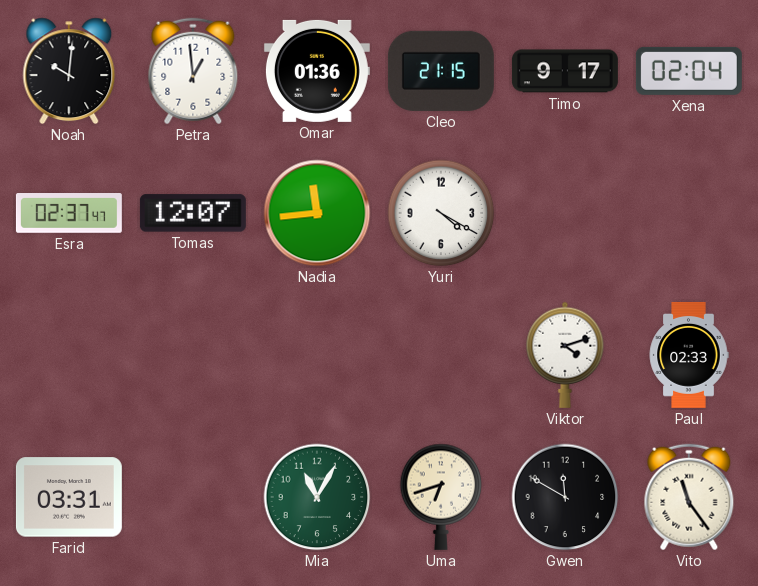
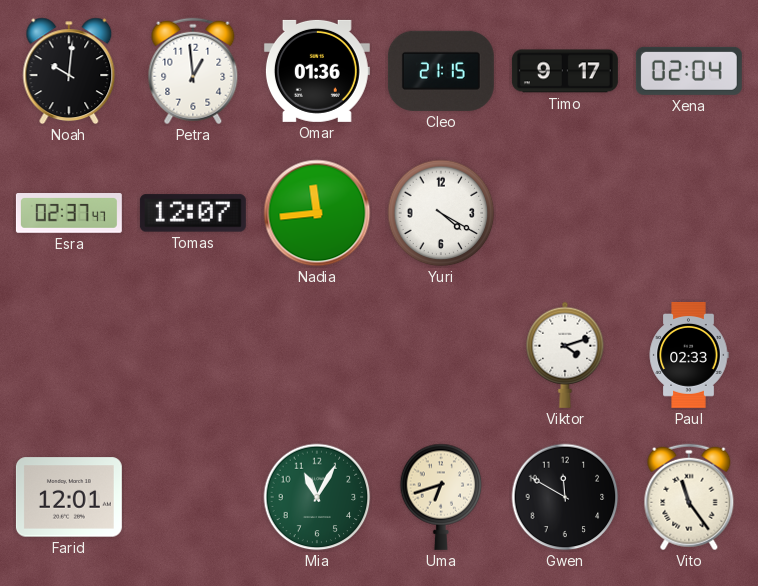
Farid: 03:31 -> 12:01 (69, 497)
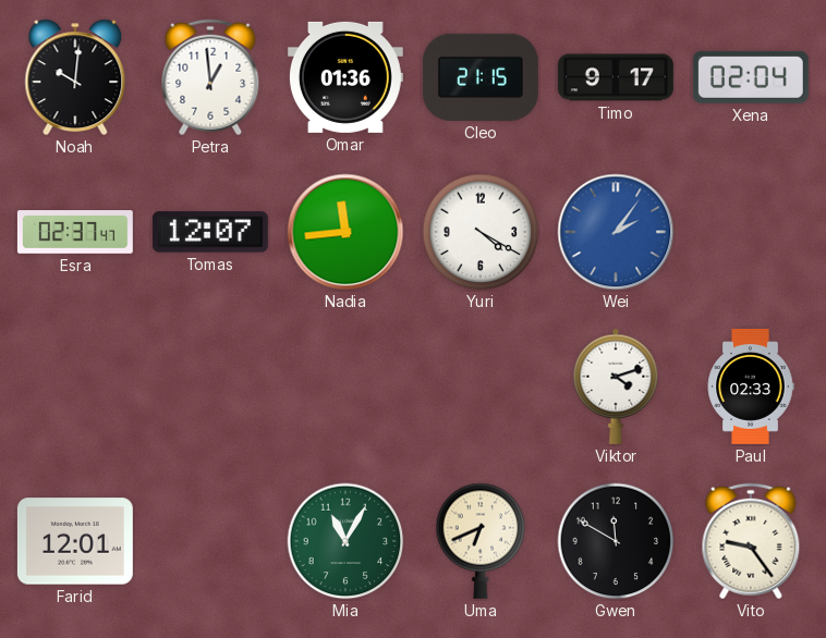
Wei: none -> 2:06 (616, 232)
Uma: 6:42 -> 6:41 (481, 541)
Vito: 11:24 -> 9:24 (751, 541)
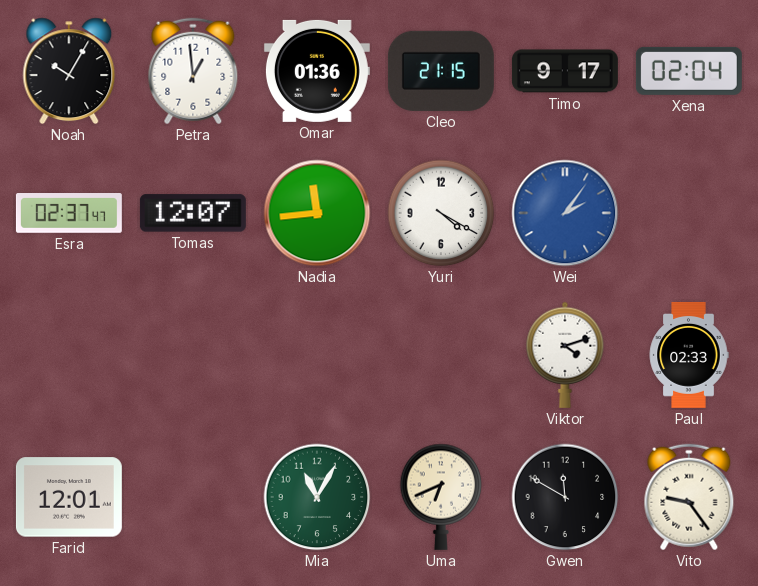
Noah: 10:01 -> 10:05 (69, 71)
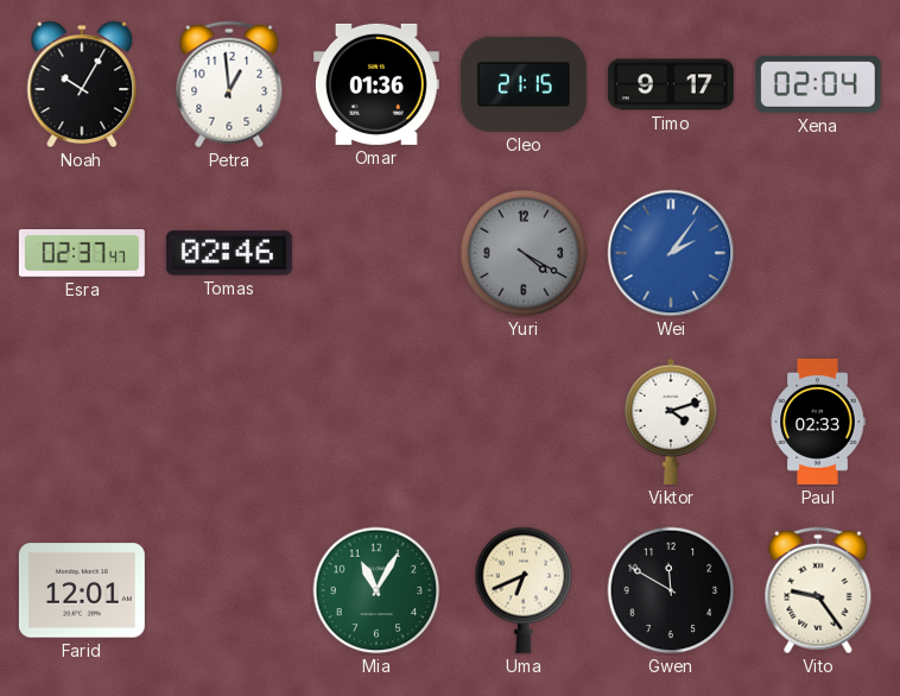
Tomas: 12:07 -> 02:46 (229, 253)
Nadia: 11:44 -> none (317, 213)
Yuri dial: white -> grey (524, 253)
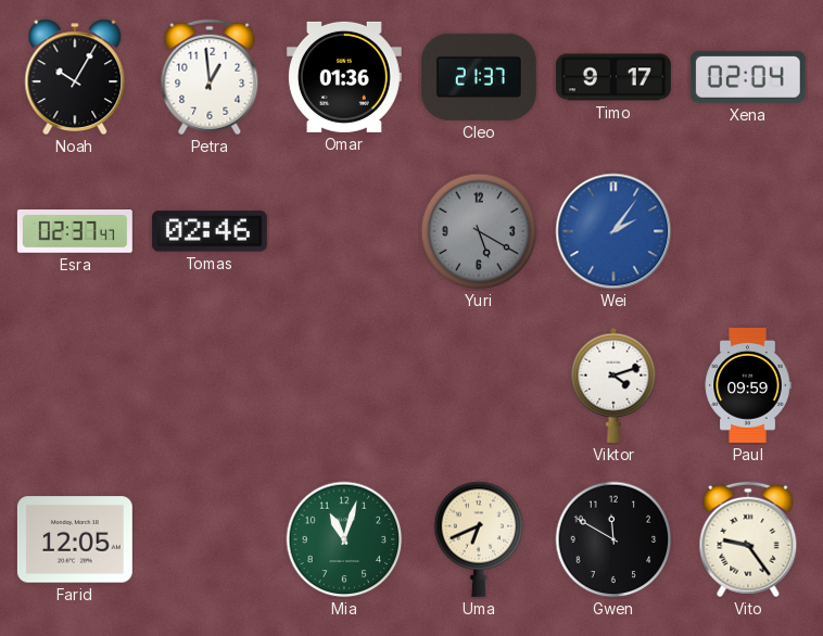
Cleo: 21:15 -> 21:37 (479, 77)
Yuri: 4:20 -> 5:20 (479, 231)
Paul: 02:33 -> 09:59 (748, 385)
Farid: 12:01 -> 12:05 (75, 539)
Mia: 11:05 -> 11:03 (344, 539)
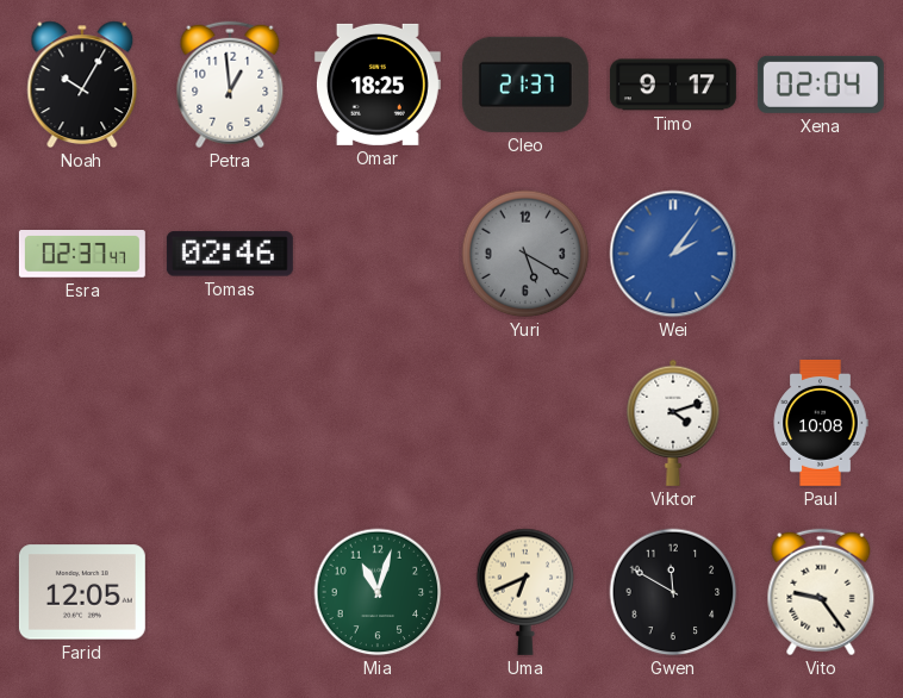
Omar: 01:36 -> 18:25 (378, 85)
Paul: 09:59 -> 10:08 (821, 423)
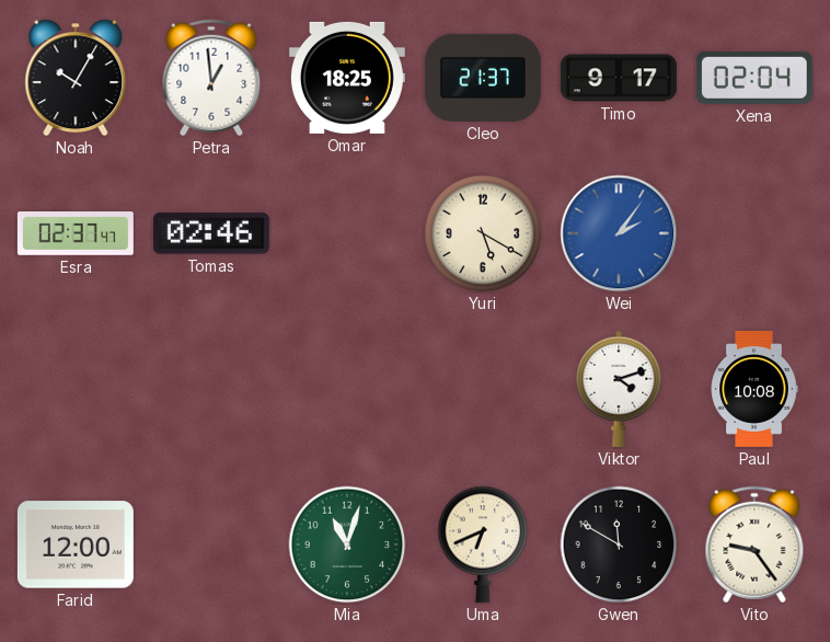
Yuri dial: grey -> cream (483, 233)
Farid: 12:05 -> 12:00 (76, 544)
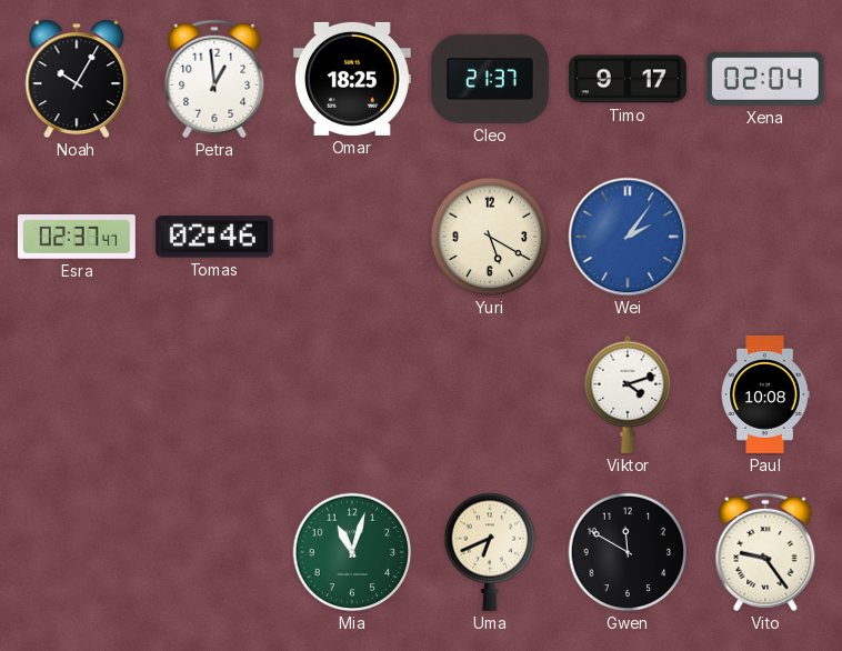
Farid: 12:00 -> none (76, 544)
